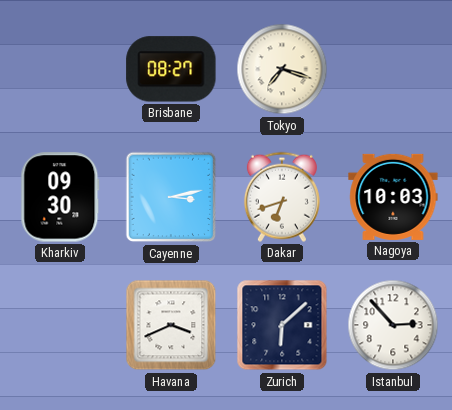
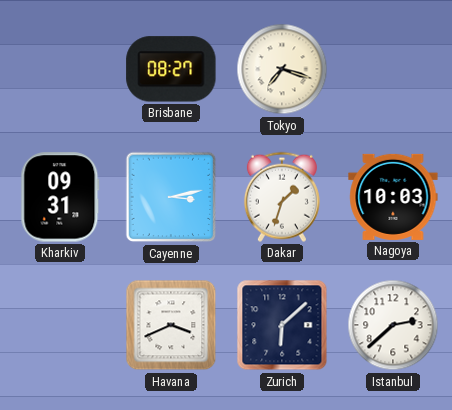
Kharkiv: 09:30 -> 09:31 (60, 197)
Dakar: 6:42 -> 1:33 (282, 197)
Istanbul: 2:53 -> 2:38 (393, 325)
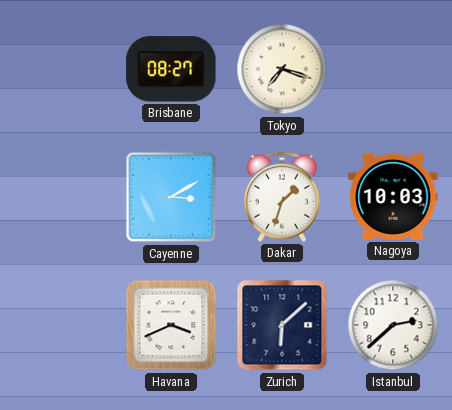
Kharkiv: 09:31 -> none (60, 197)
Cayenne: 3:13 -> 3:10 (171, 197)
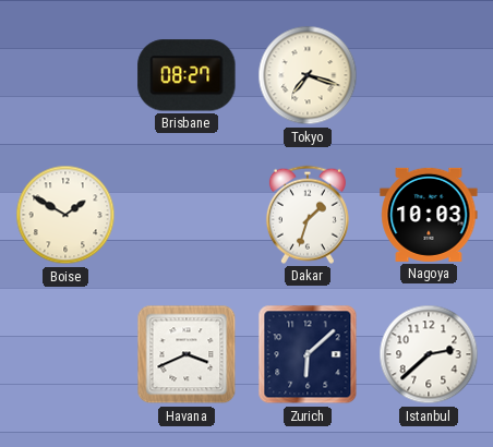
Boise: none -> 1:50 (65, 215)
Cayenne: 3:10 -> none (171, 197)
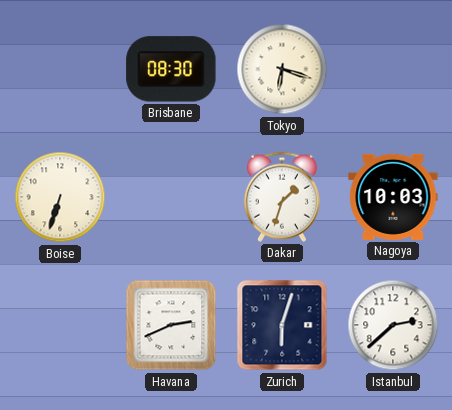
Brisbane: 08:27 -> 08:30 (171, 69)
Tokyo: 7:18 -> 6:18 (282, 69)
Boise: 1:50 -> 6:33 (60, 197)
Havana: 3:41 -> 2:41 (171, 325)
Zurich: 6:08 -> 6:03 (282, 325)
